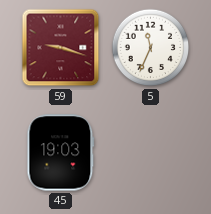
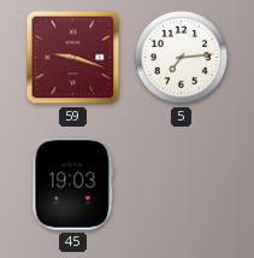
5: 11:34 -> 7:14 (182, 58)
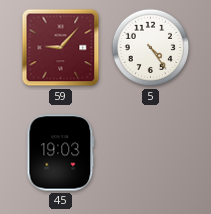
59: 9:18 -> 9:07 (61, 48)
5: 7:14 -> 4:24 (151, 48)
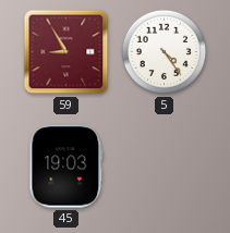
59: 9:07 -> 8:55 (66, 52)
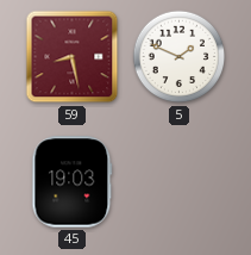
59: 8:55 -> 8:28 (73, 57)
5: 4:24 -> 1:49 (180, 57)
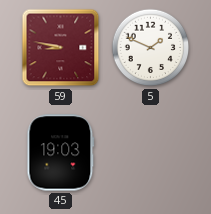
59: 8:28 -> 8:47 (61, 48)
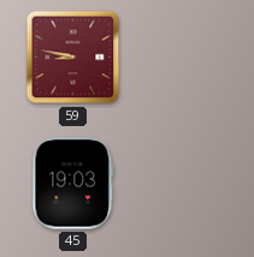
5: 1:49 -> none (151, 48)
